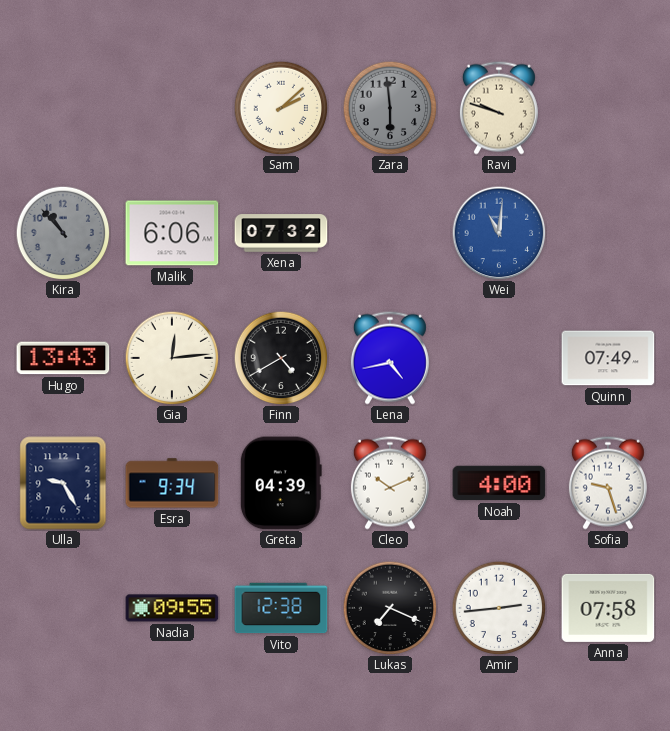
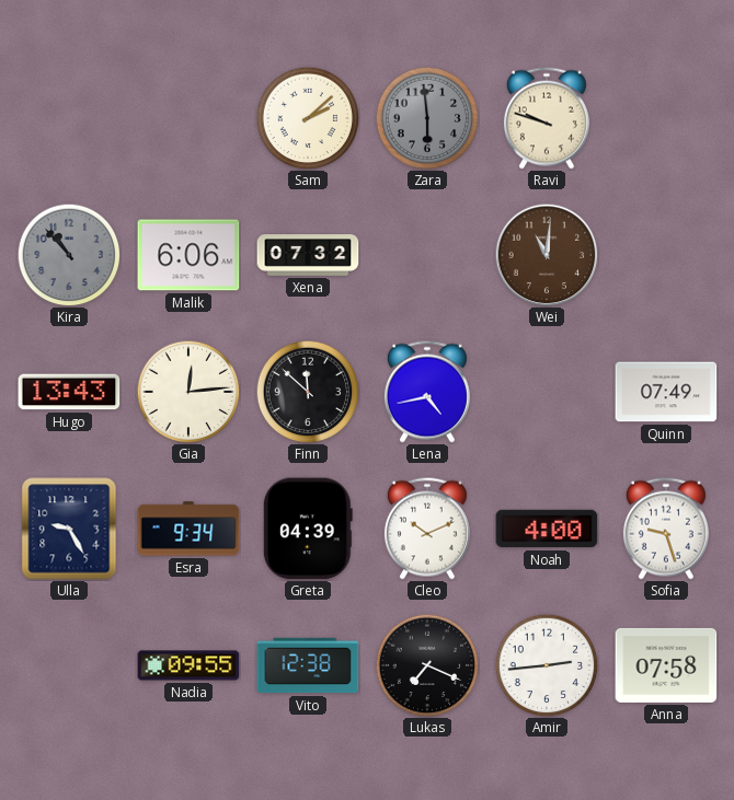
Wei dial: blue -> brown (547, 255)
Finn: 4:40 -> 11:52 (308, 392)
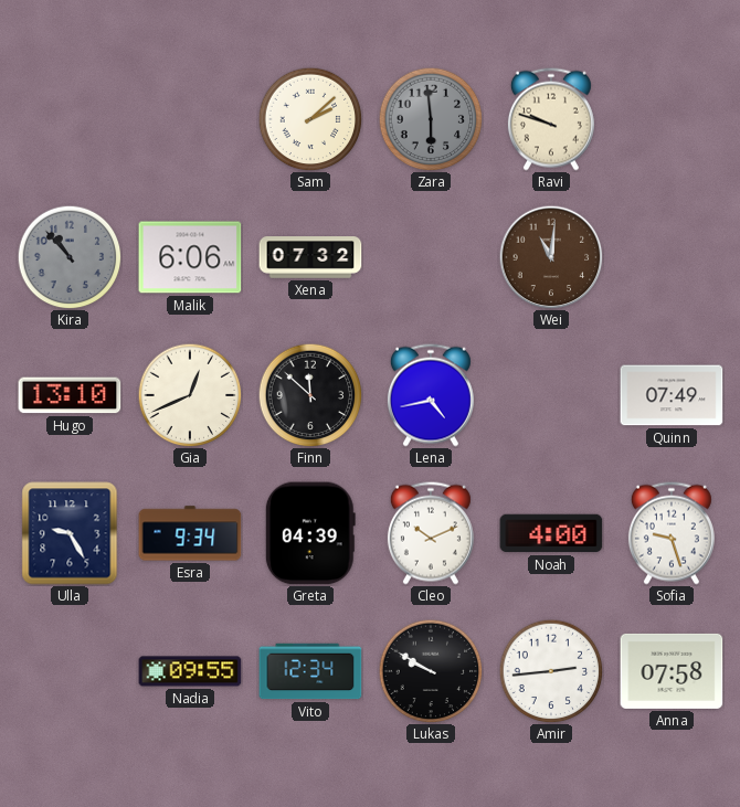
Hugo: 13:43 -> 13:10 (70, 395)
Gia: 12:14 -> 12:41 (190, 395)
Vito: 12:38 -> 12:34 (310, 671)
Lukas: 7:19 -> 9:50 (431, 671)
